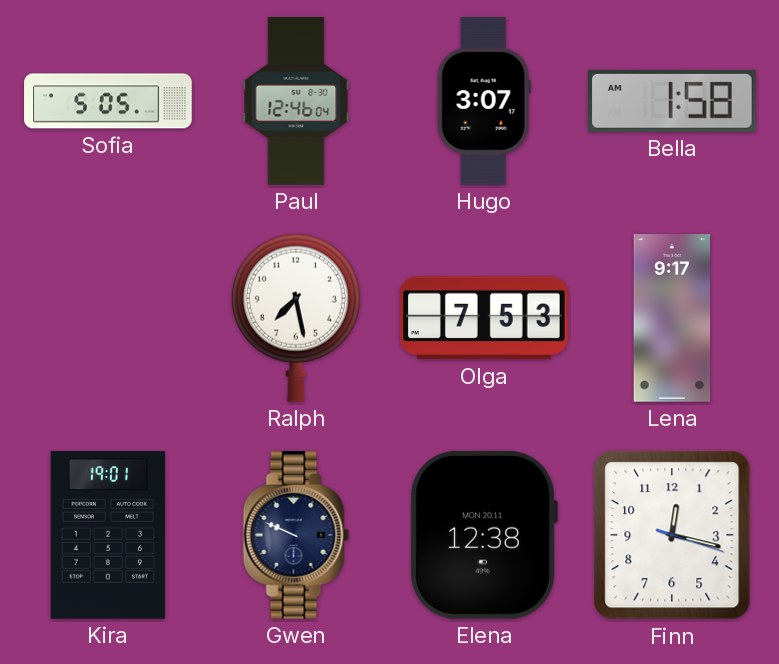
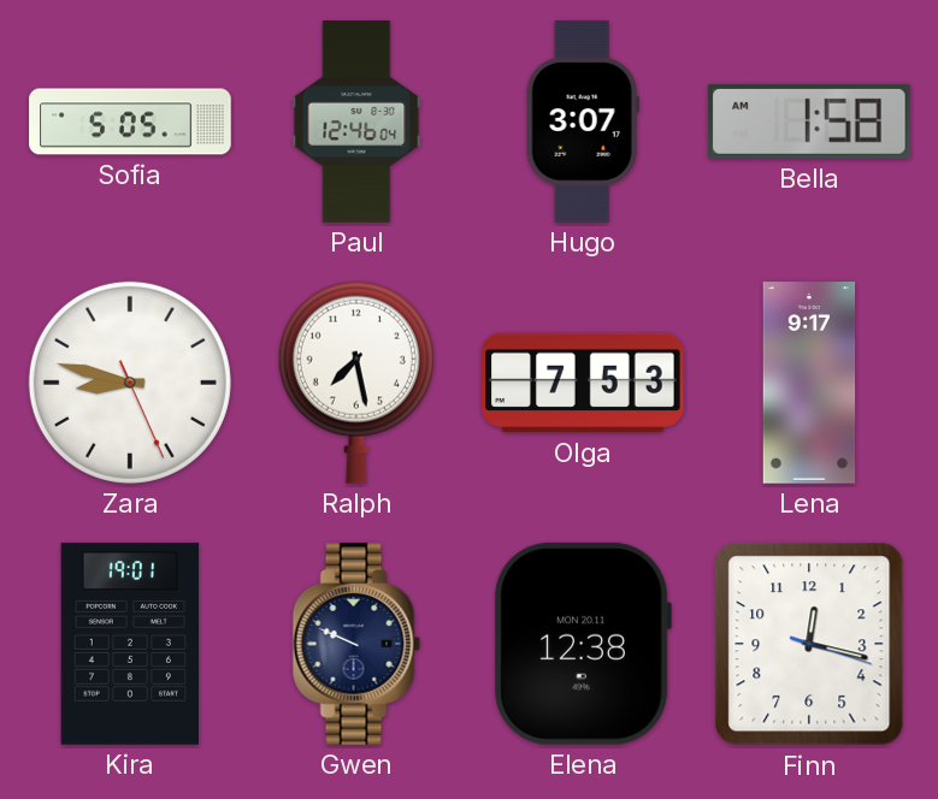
Zara: none -> 8:47 (130, 383)
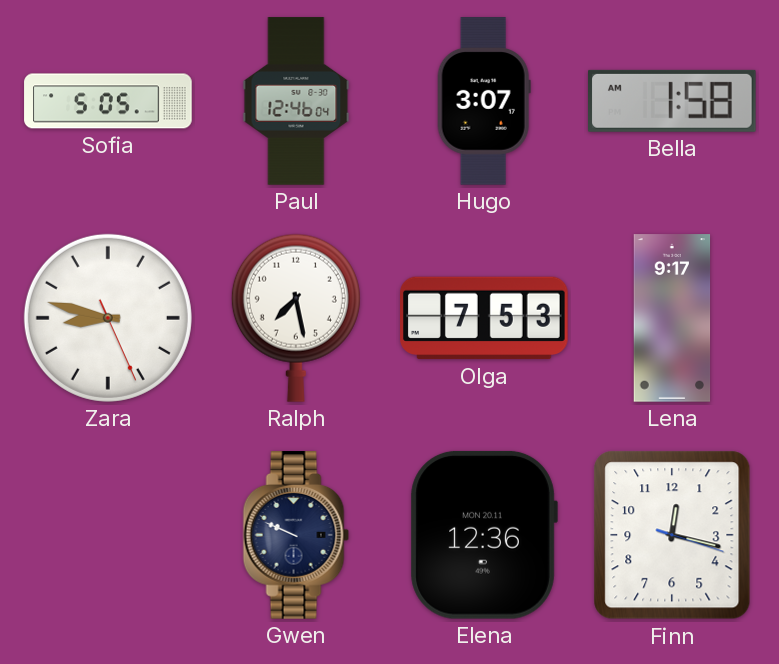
Kira: 19:01 -> none (130, 644)
Elena: 12:38 -> 12:36 (484, 535)
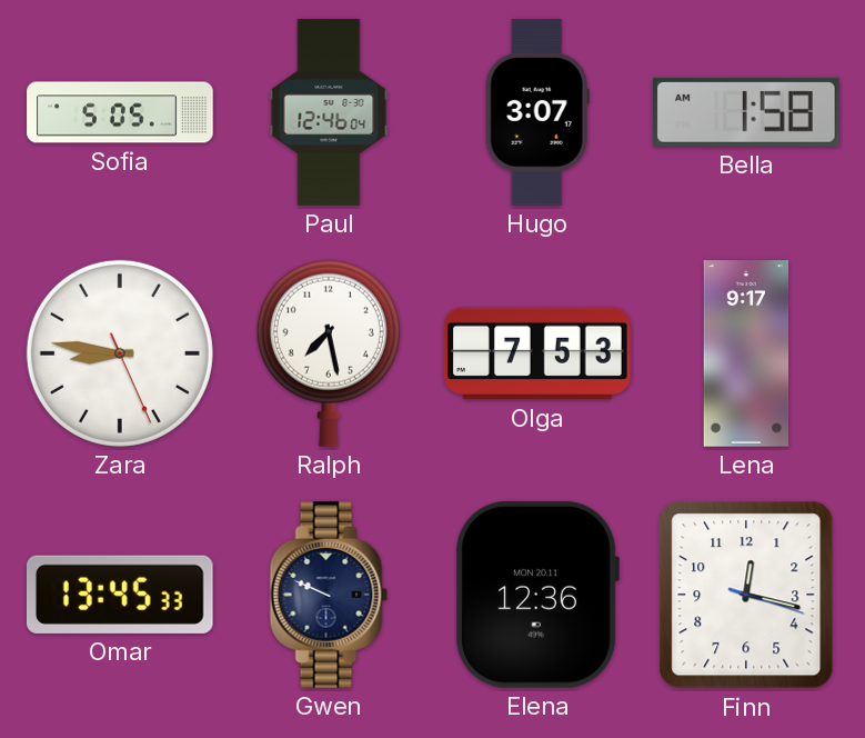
Zara: 8:47 -> 8:46 (120, 353)
Omar: none -> 13:45 (120, 595)
